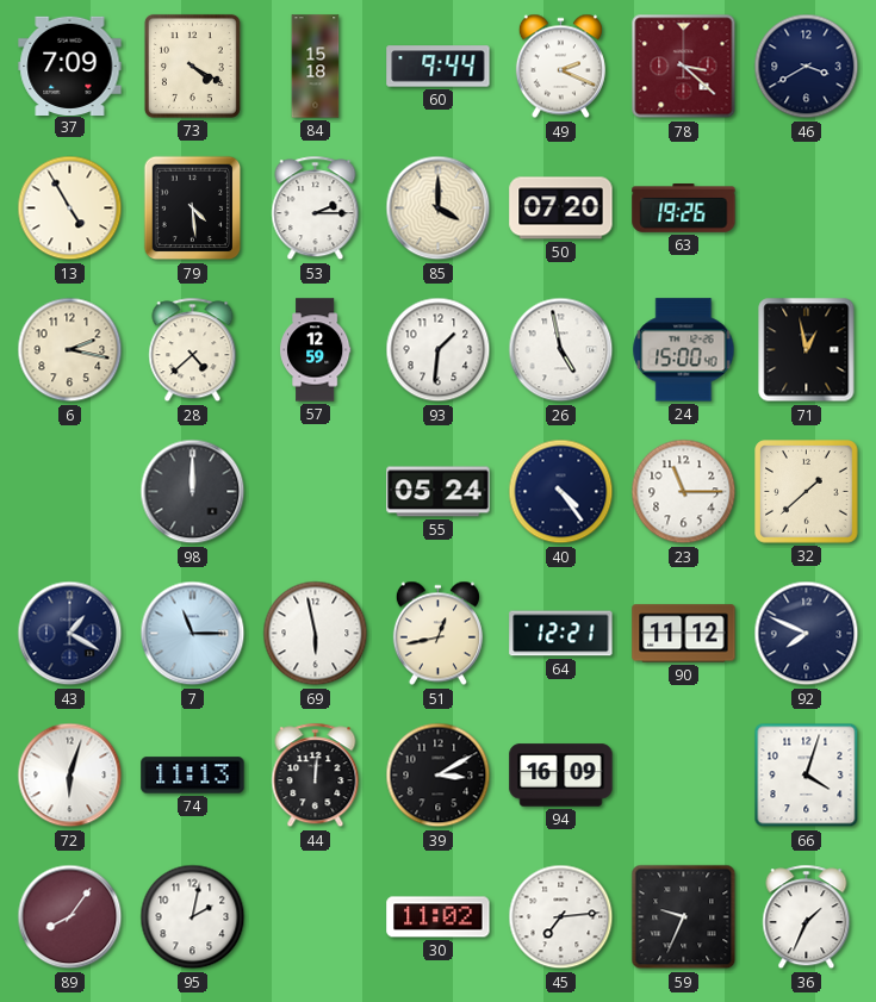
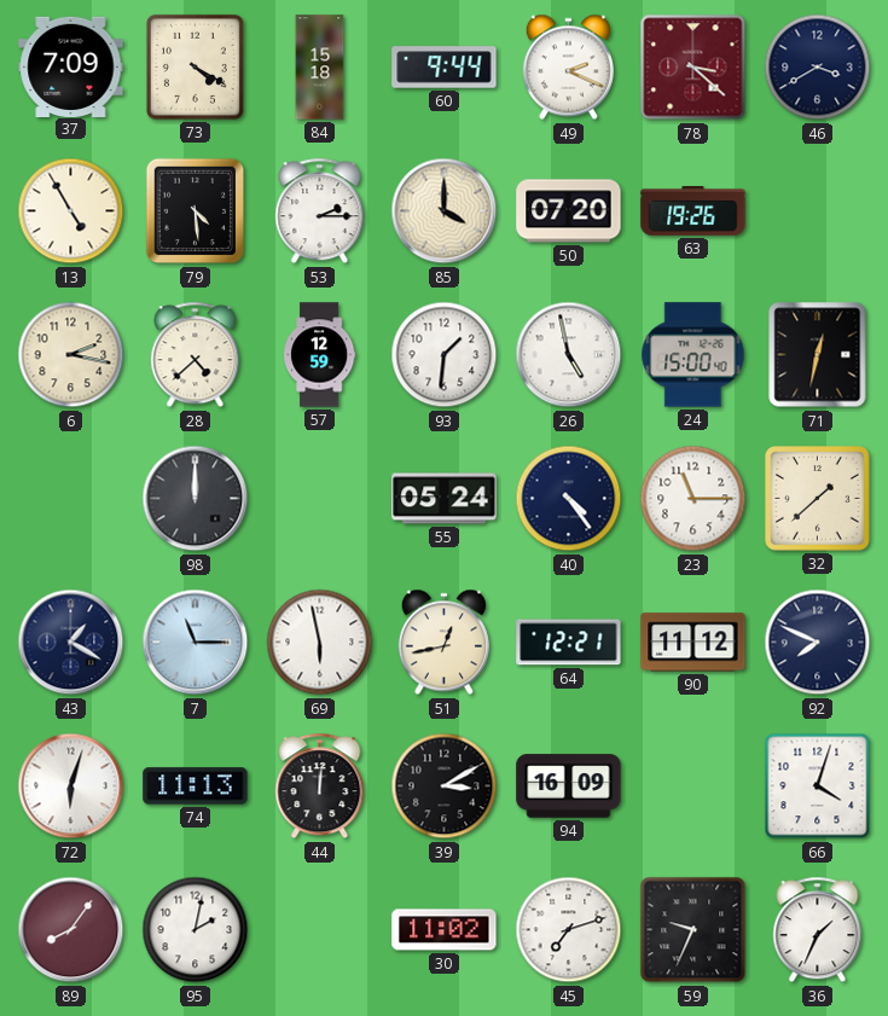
71: 12:58 -> 12:32 (818, 355)
45: 7:14 -> 7:12 (569, 930)
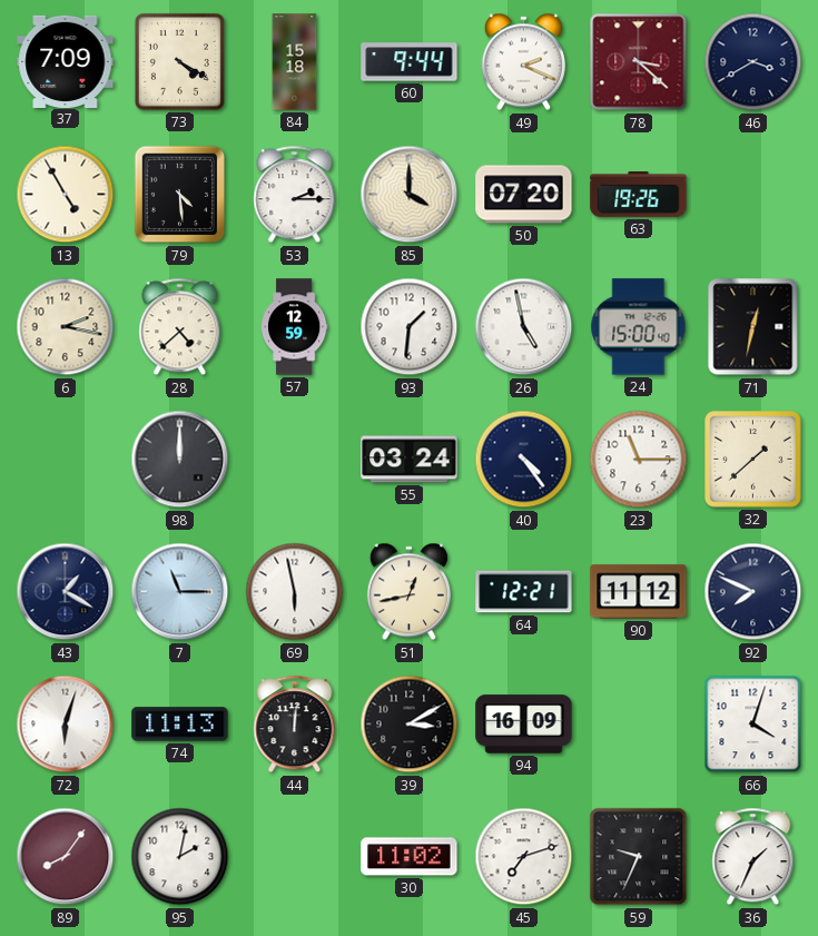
55: 05:24 -> 03:24 (410, 460)
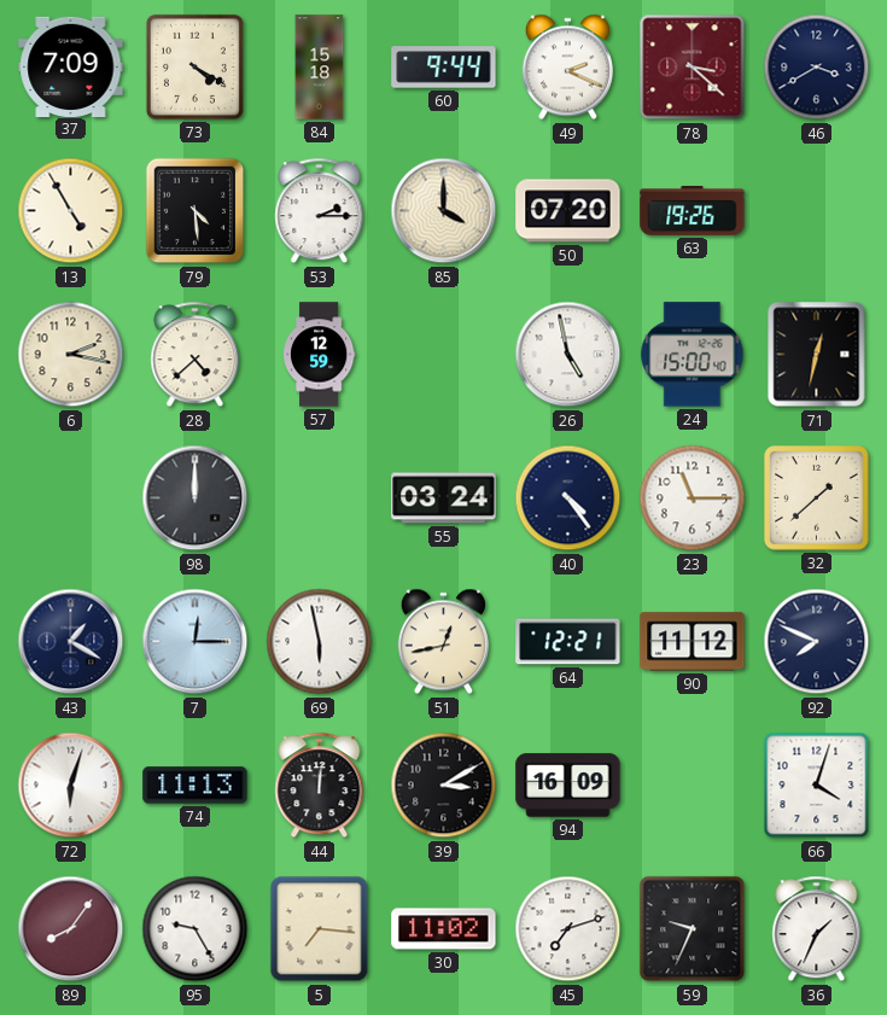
93: 1:31 -> none (410, 327)
7: 11:15 -> 12:15 (196, 642)
95: 2:02 -> 9:25 (196, 929)
5: none -> 7:16 (320, 929)
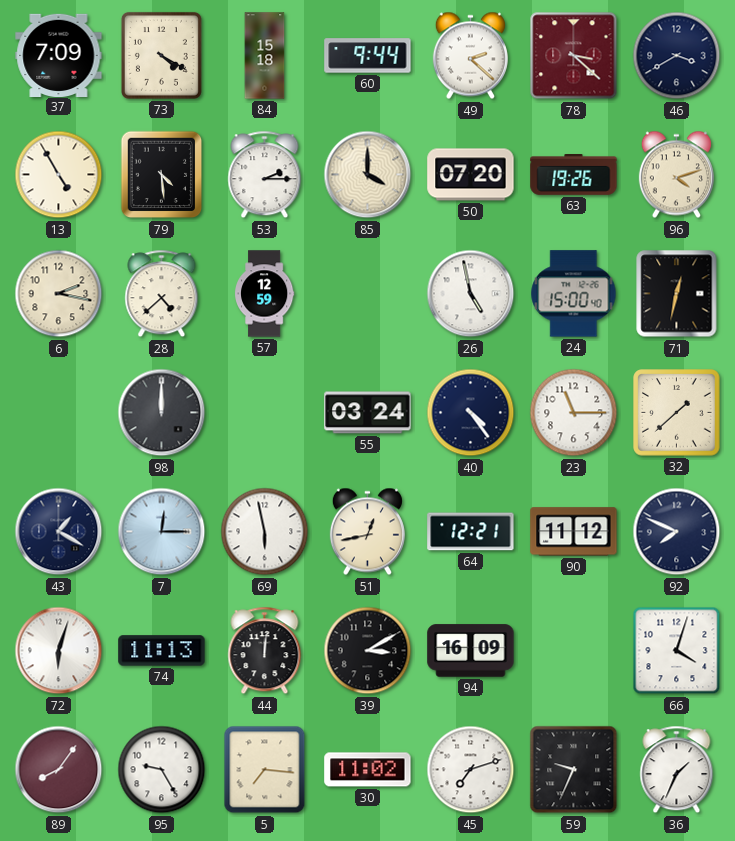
49: 2:19 -> 2:22 (470, 56)
96: none -> 4:12 (676, 175)
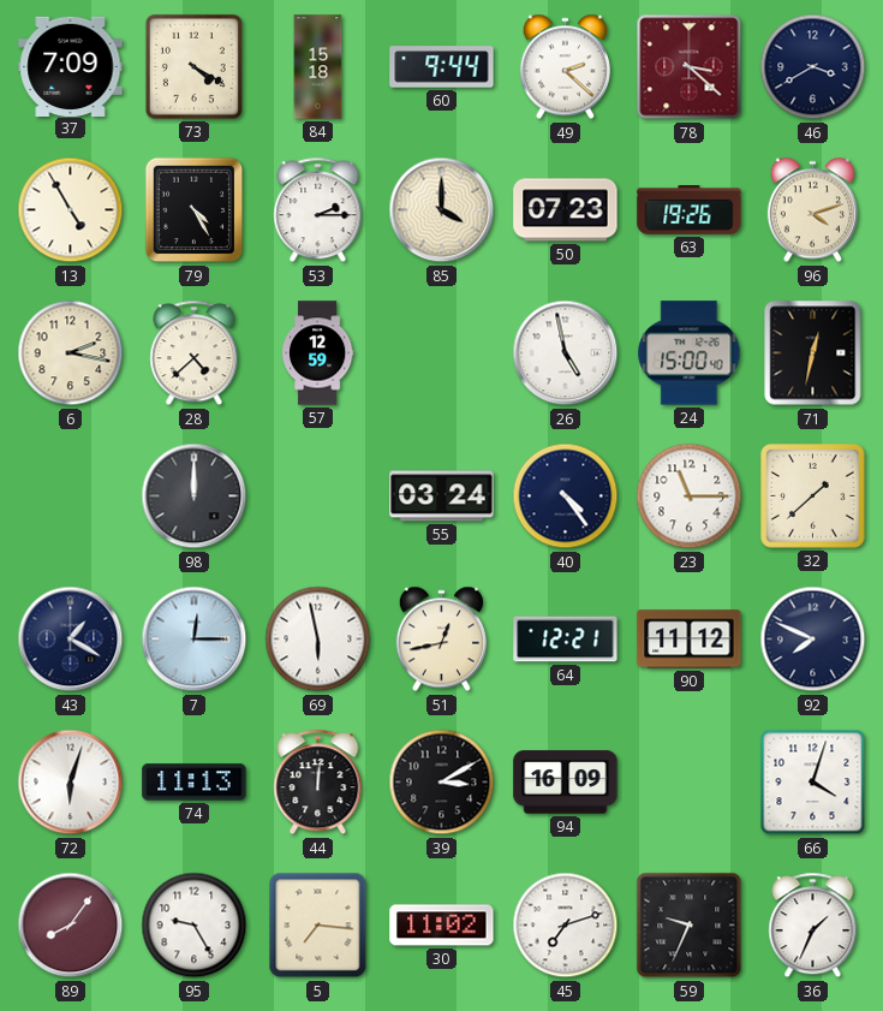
79: 4:29 -> 4:25 (195, 210)
50: 07:20 -> 07:23 (566, 210)
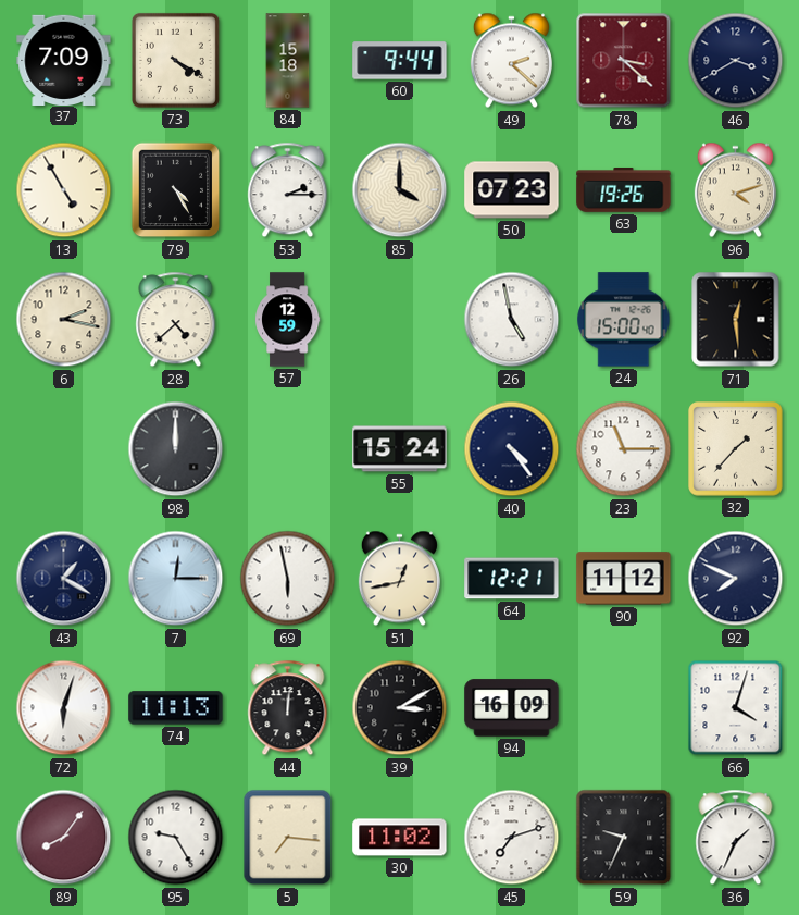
71: 12:32 -> 12:29 (736, 320)
55: 03:24 -> 15:24 (400, 449)
32: 1:38 -> 1:37 (736, 449)
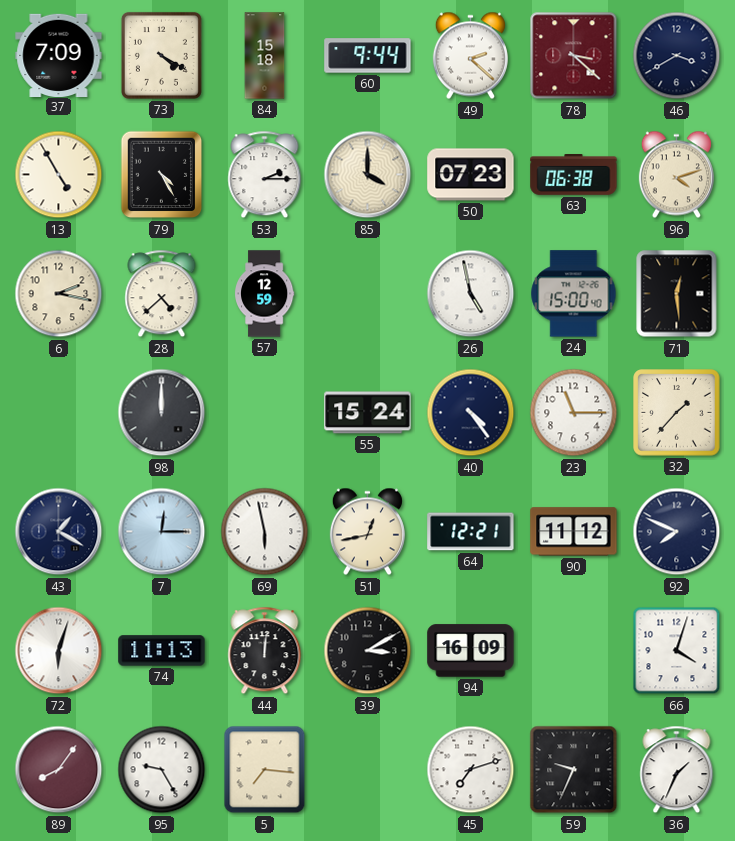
63: 19:26 -> 06:38 (574, 175)
30: 11:02 -> none (400, 838)
